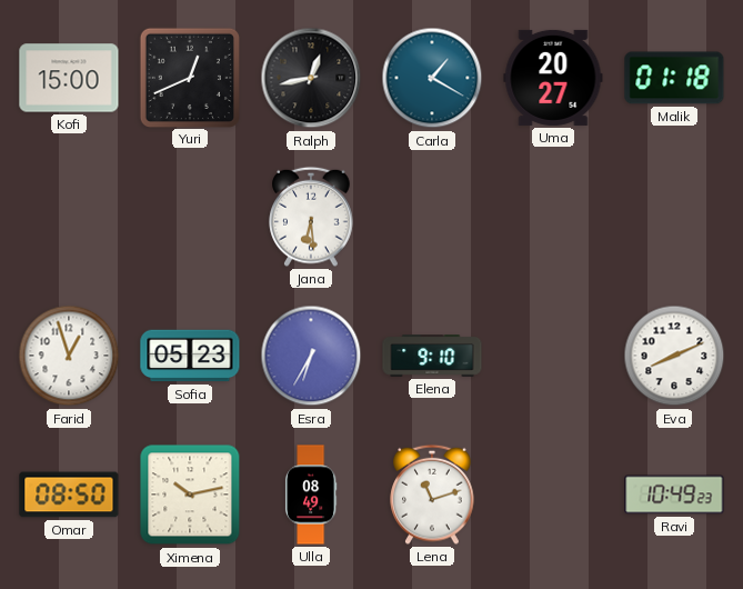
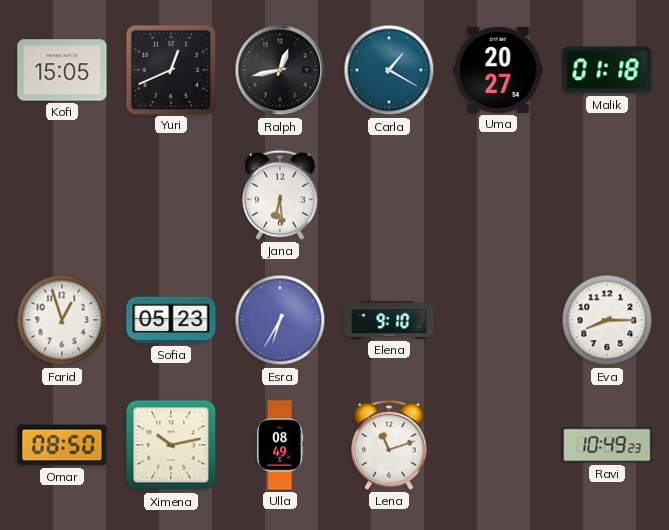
Kofi: 15:00 -> 15:05 (62, 70)
Eva: 8:11 -> 8:15 (607, 320)
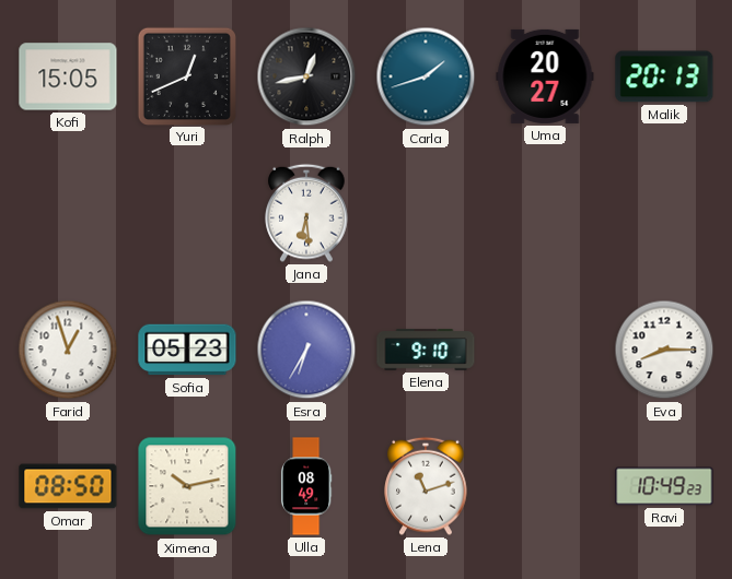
Carla: 1:20 -> 1:42 (426, 76)
Malik: 01:18 -> 20:13 (664, 76)
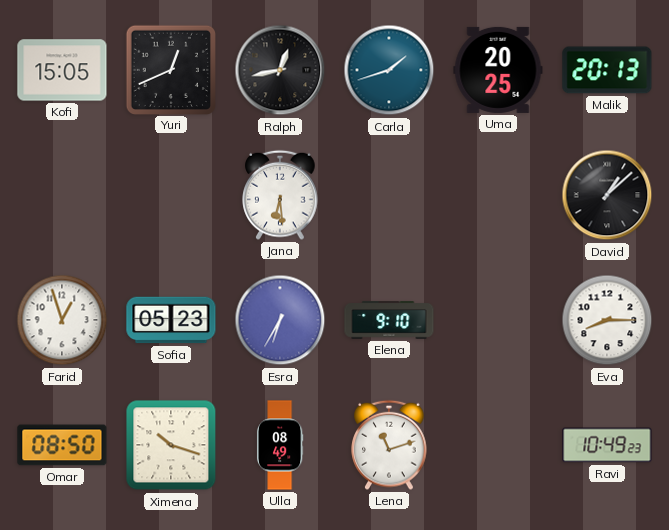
Uma: 20:27 -> 20:25 (498, 70)
David: none -> 1:08 (607, 195)
Ximena: 10:13 -> 10:18 (171, 445)
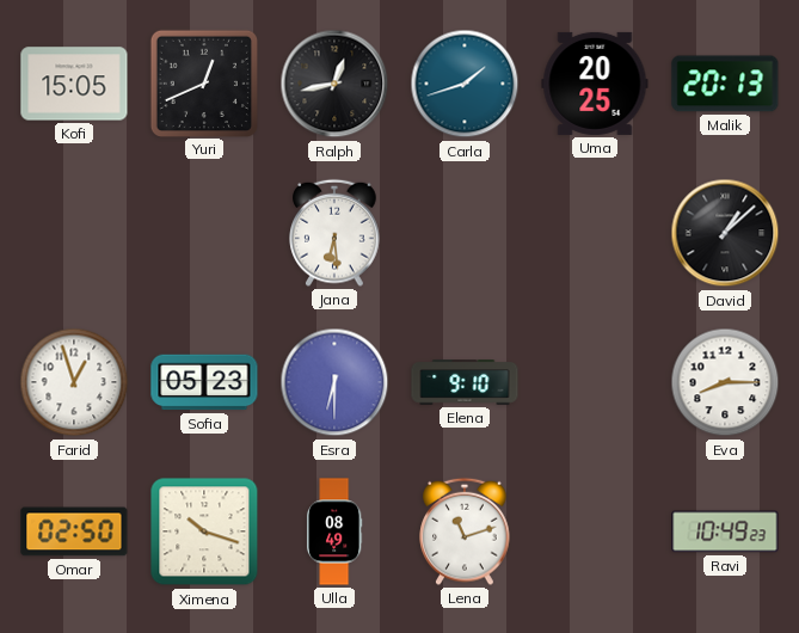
Esra: 6:35 -> 6:30 (334, 382)
Omar: 08:50 -> 02:50 (74, 531)
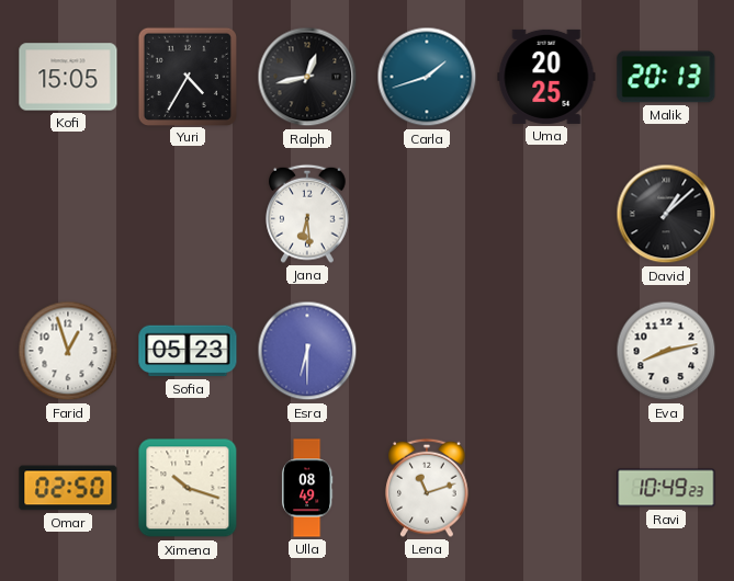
Yuri: 12:41 -> 4:35 (187, 76)
Elena: 9:10 -> none (465, 382)
Eva: 8:15 -> 8:13 (666, 351)
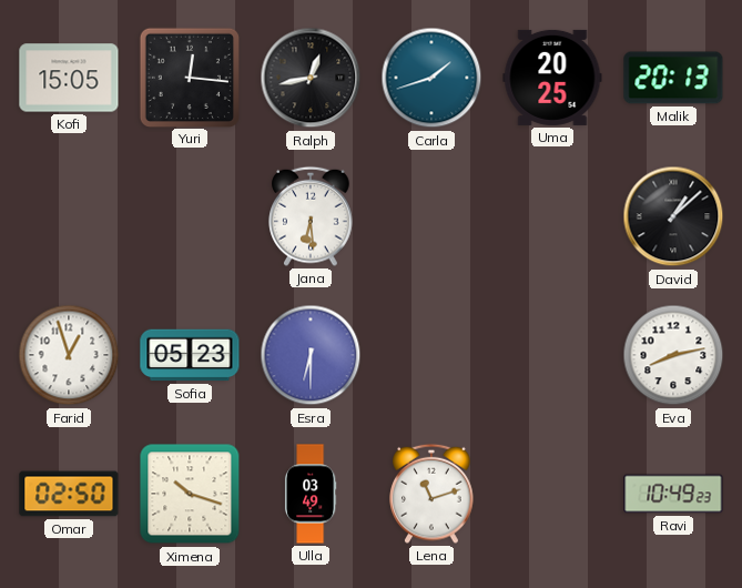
Yuri: 4:35 -> 12:16 (189, 77)
Ulla: 08:49 -> 03:49 (311, 494)
